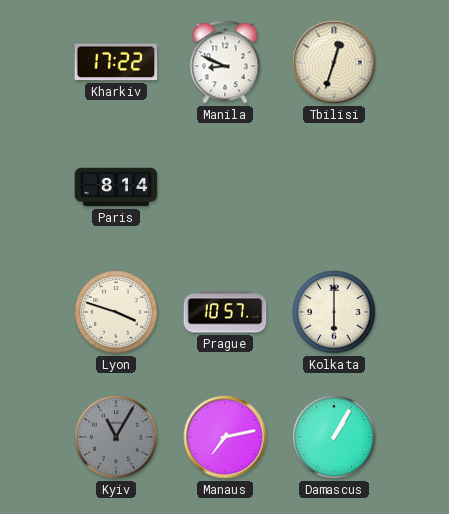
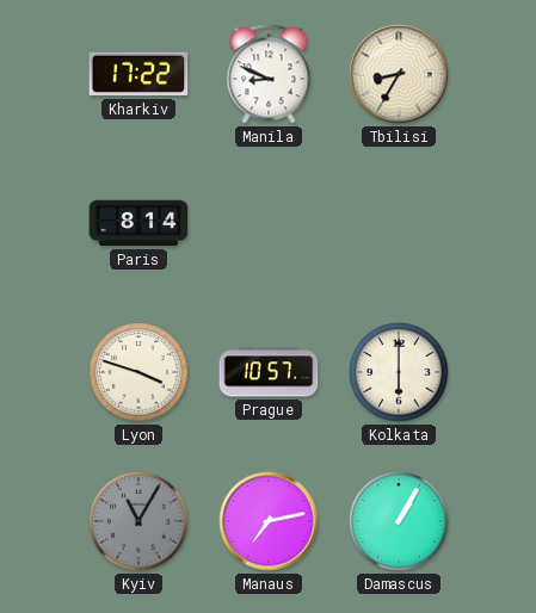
Tbilisi: 12:33 -> 8:35 (399, 74)
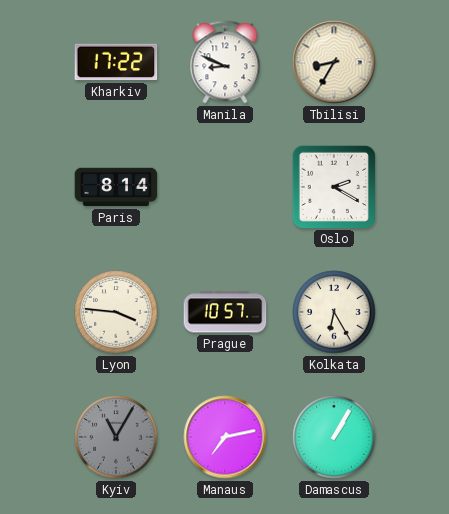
Oslo: none -> 2:20 (333, 186)
Lyon: 3:48 -> 3:46 (116, 312)
Kolkata: 6:00 -> 6:25 (334, 312)
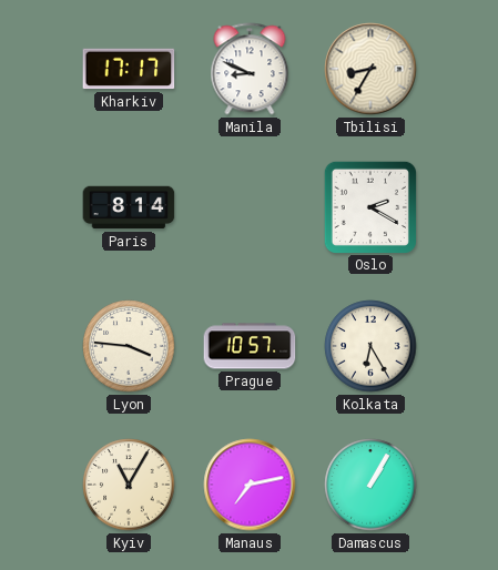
Kharkiv: 17:22 -> 17:17 (129, 69)
Kyiv dial: grey -> cream (129, 485)
